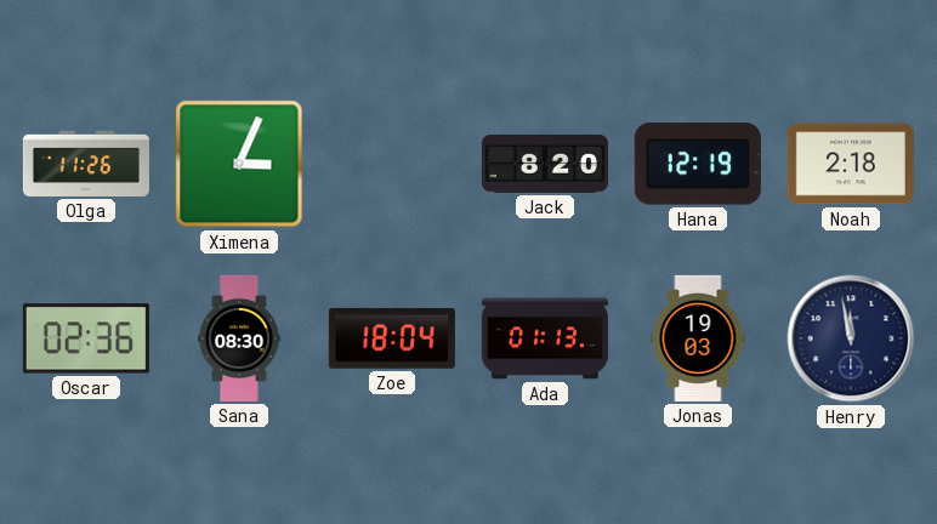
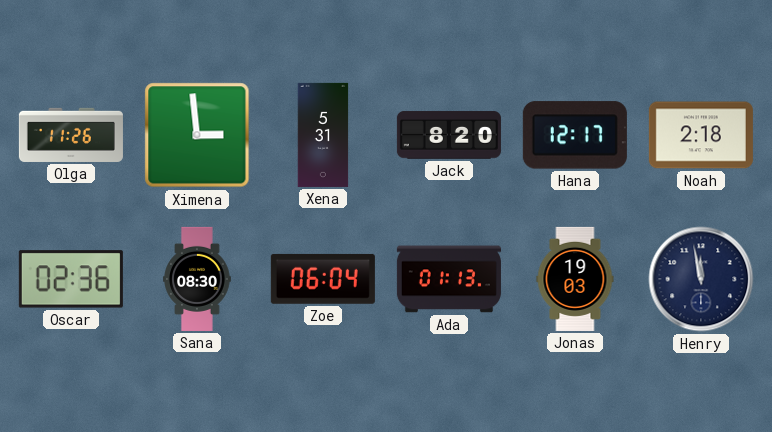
Ximena: 3:04 -> 2:59 (197, 135)
Xena: none -> 5:31 (323, 135)
Hana: 12:19 -> 12:17 (575, 135)
Zoe: 18:04 -> 06:04 (323, 279)
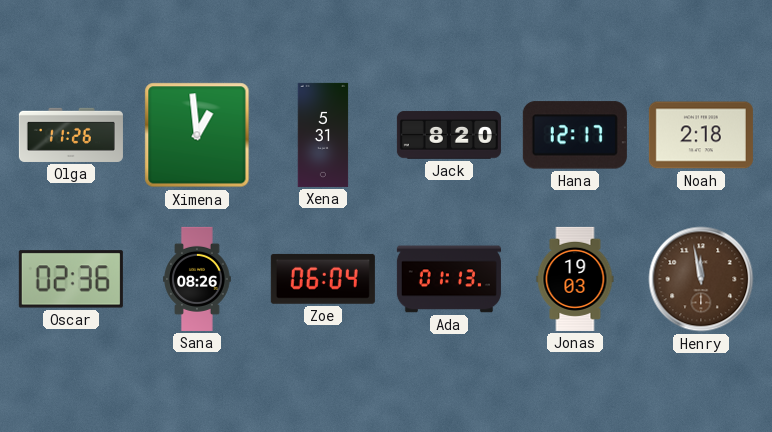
Ximena: 2:59 -> 12:59 (197, 135)
Sana: 08:30 -> 08:26 (197, 279)
Henry dial: navy -> brown (701, 279)
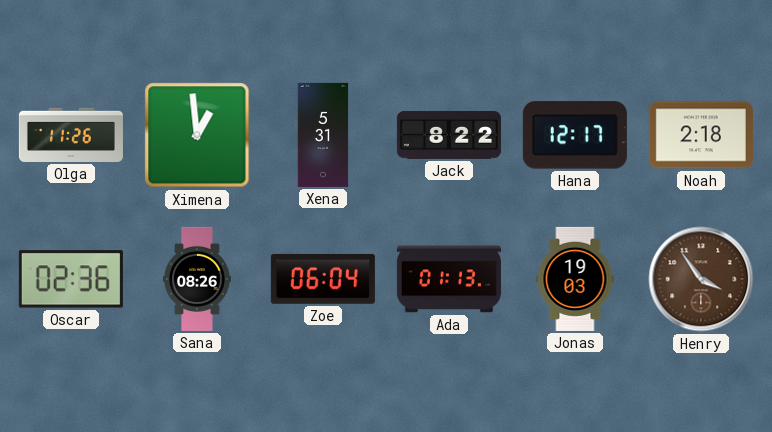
Jack: 8:20 -> 8:22 (449, 135)
Henry: 11:58 -> 3:54 (701, 279)
